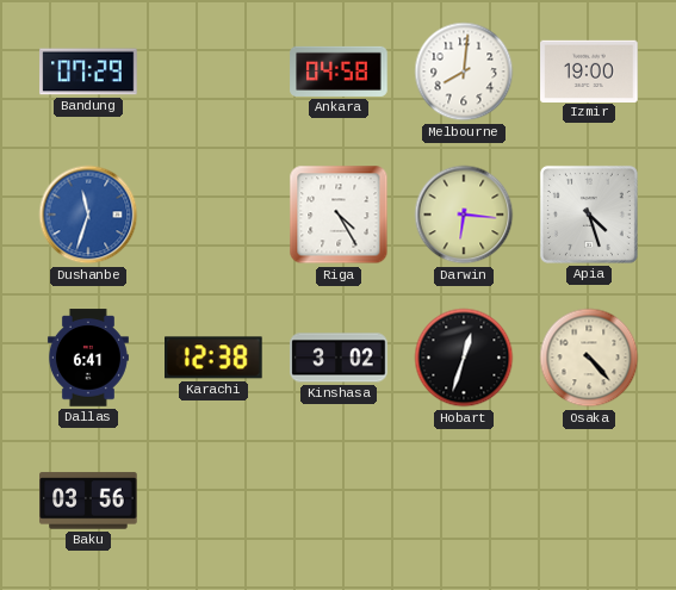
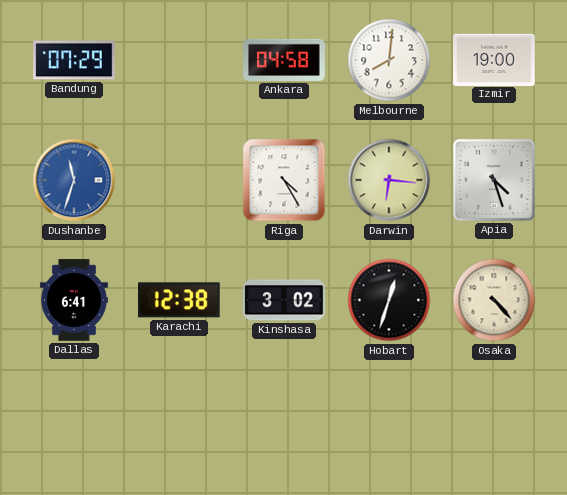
Baku: 03:56 -> none (88, 501)
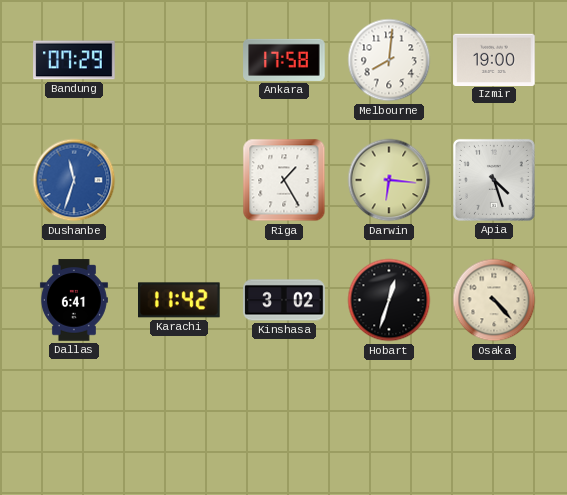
Ankara: 04:58 -> 17:58 (284, 60)
Riga: 4:25 -> 1:25 (284, 180)
Karachi: 12:38 -> 11:42 (180, 300)
